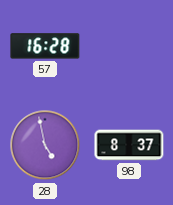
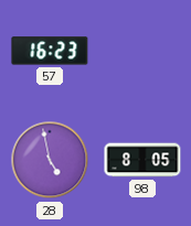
57: 16:28 -> 16:23 (50, 51)
98: 8:37 -> 8:05 (142, 160)
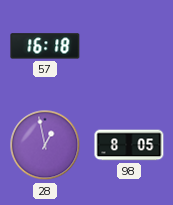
57: 16:23 -> 16:18 (45, 46)
28: 4:58 -> 12:58 (45, 145)
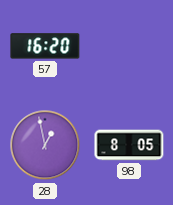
57: 16:18 -> 16:20 (45, 46)
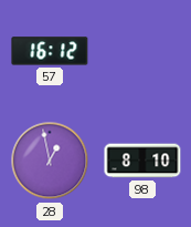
57: 16:20 -> 16:12 (50, 51)
98: 8:05 -> 8:10 (142, 161)
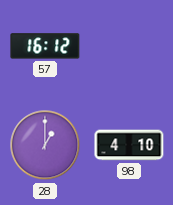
28: 12:58 -> 1:00 (45, 145)
98: 8:10 -> 4:10 (129, 145)
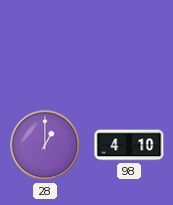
57: 16:12 -> none (45, 46)
